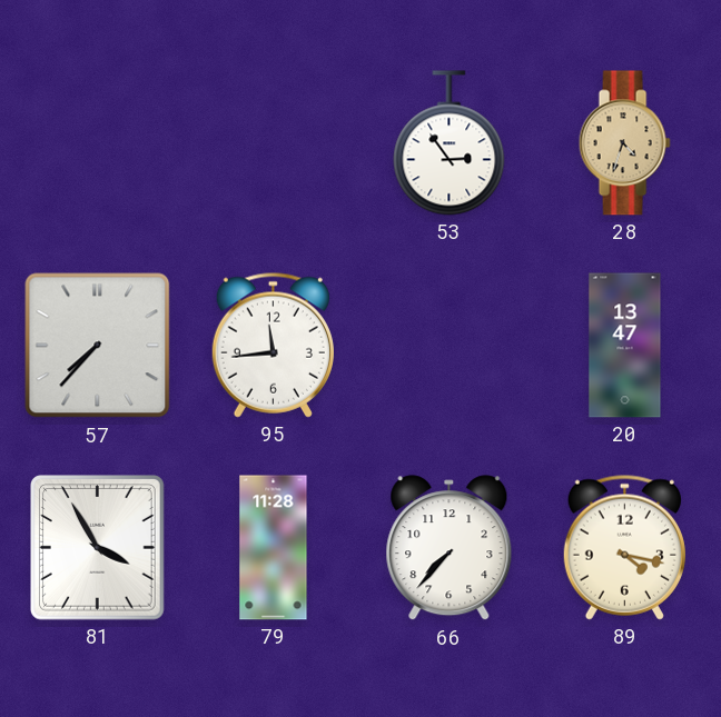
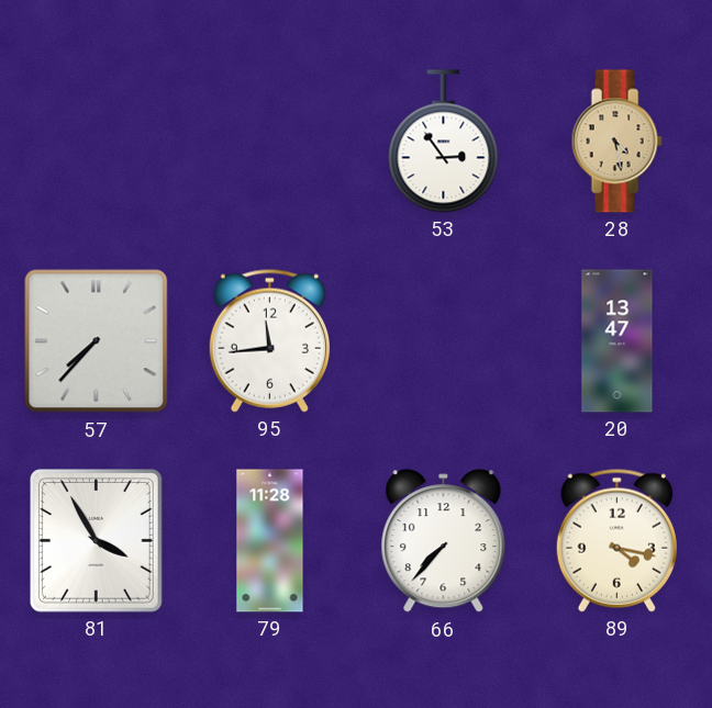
28: 4:33 -> 4:28 (616, 142)
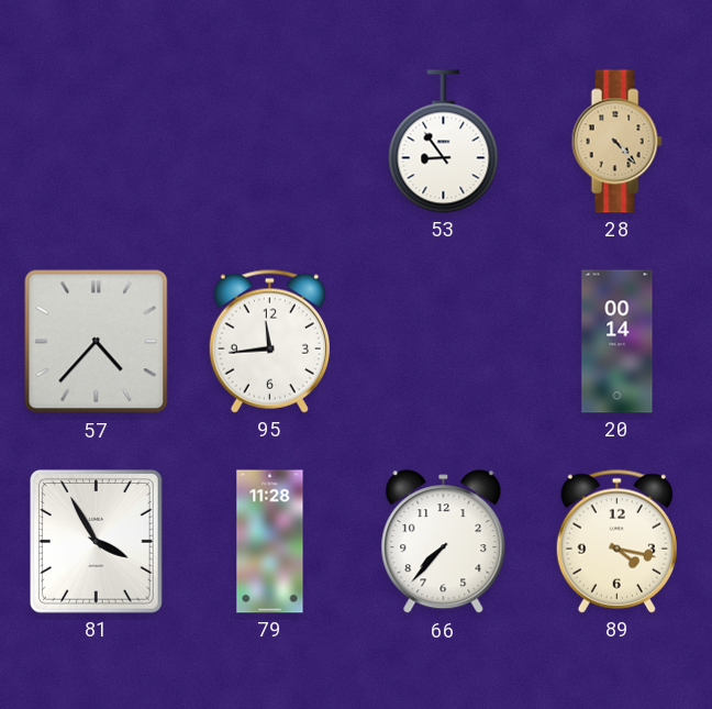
53: 2:54 -> 8:54 (444, 142)
28: 4:28 -> 4:23 (616, 142)
57: 7:37 -> 4:37 (97, 342)
20: 13:47 -> 00:14 (618, 342)
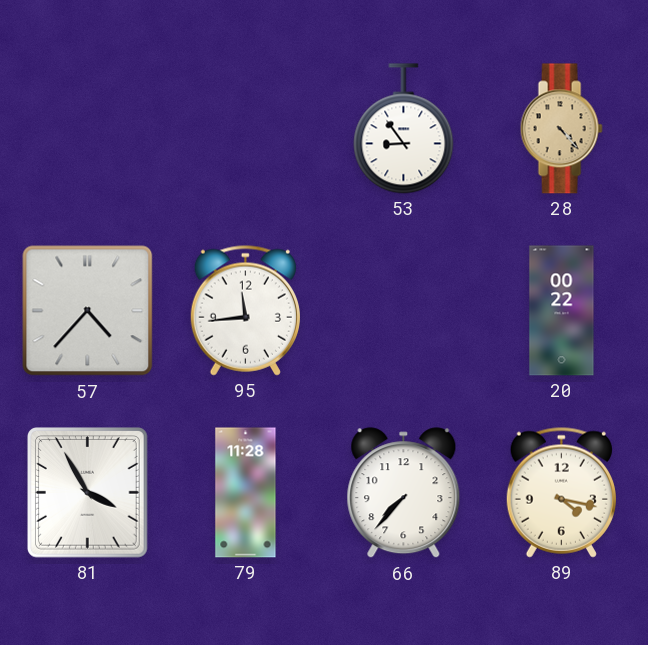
20: 00:14 -> 00:22 (562, 311)
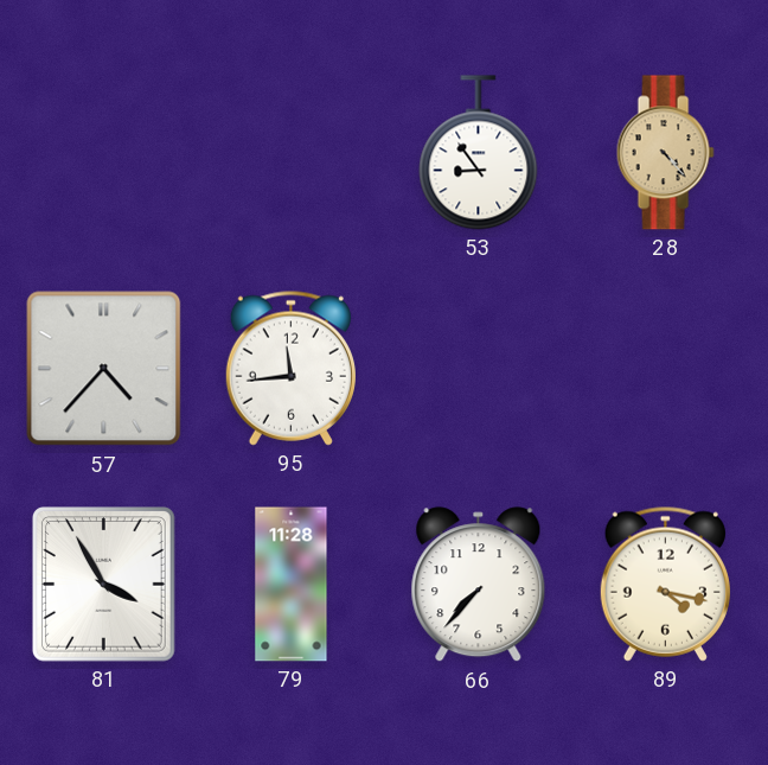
20: 00:22 -> none (562, 311)
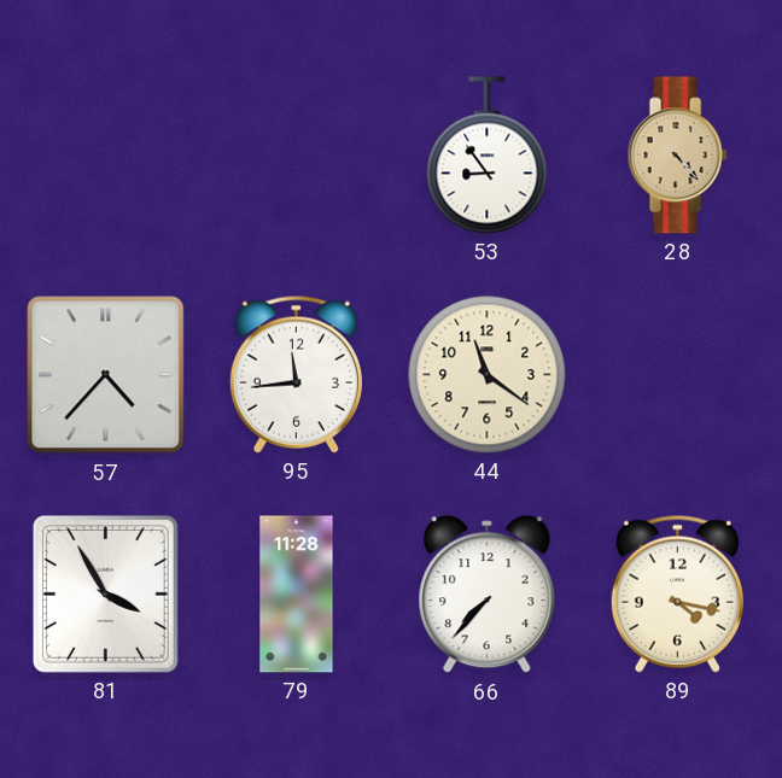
44: none -> 11:21 (488, 375)
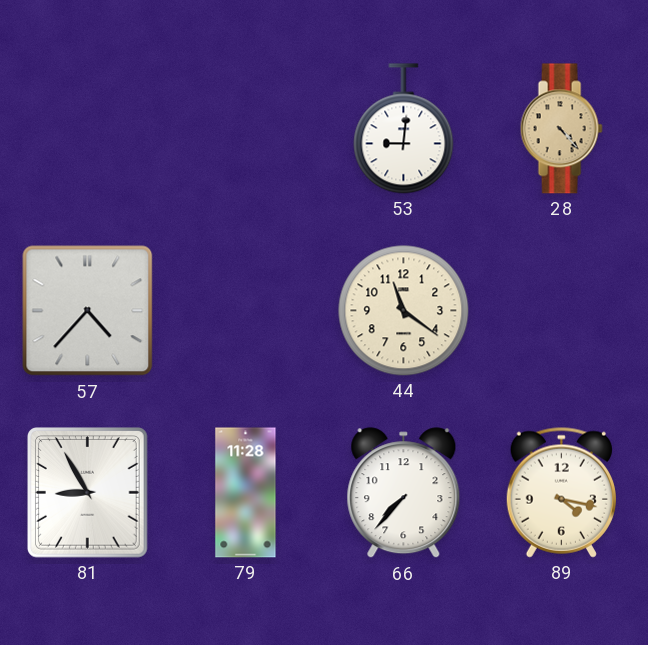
53: 8:54 -> 9:01 (404, 129)
95: 11:44 -> none (296, 374)
81: 3:55 -> 8:55 (88, 493)
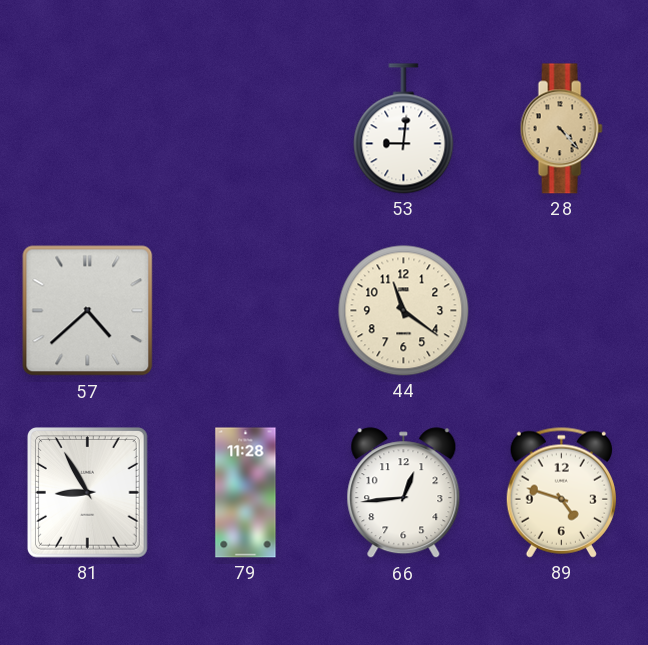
57: 4:37 -> 4:38 (88, 311)
66: 7:37 -> 12:44 (404, 493)
89: 4:17 -> 4:48 (561, 492)
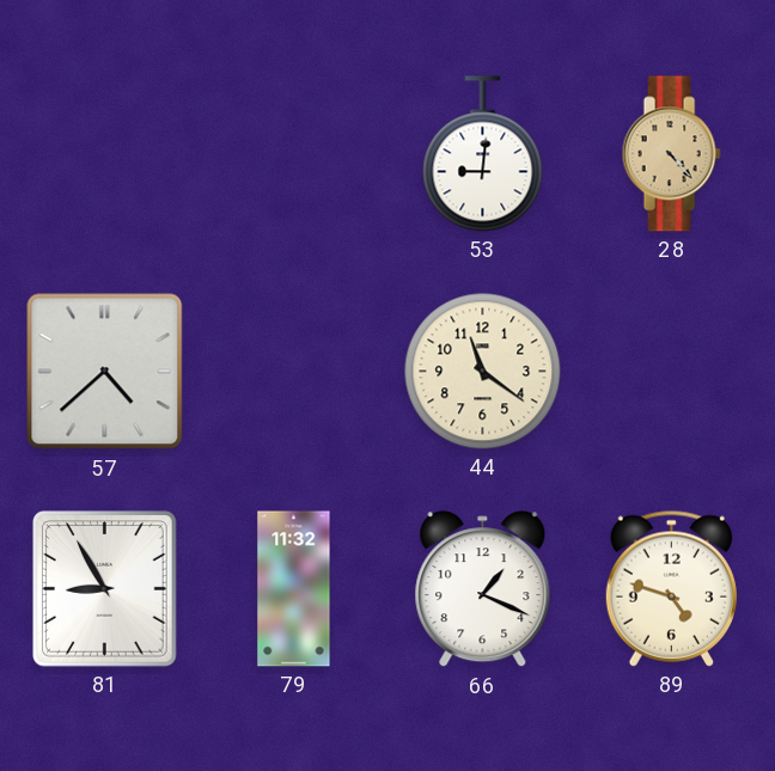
79: 11:28 -> 11:32 (294, 589)
66: 12:44 -> 1:19 (483, 589)
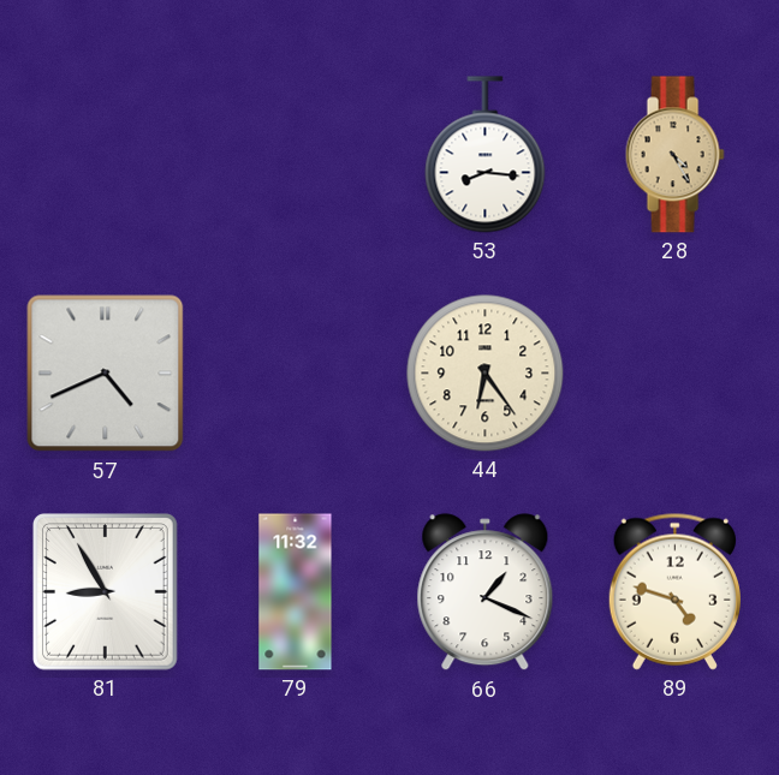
53: 9:01 -> 8:16 (486, 155)
28: 4:23 -> 4:25 (674, 155)
57: 4:38 -> 4:41 (106, 374)
44: 11:21 -> 6:24 (486, 374)
